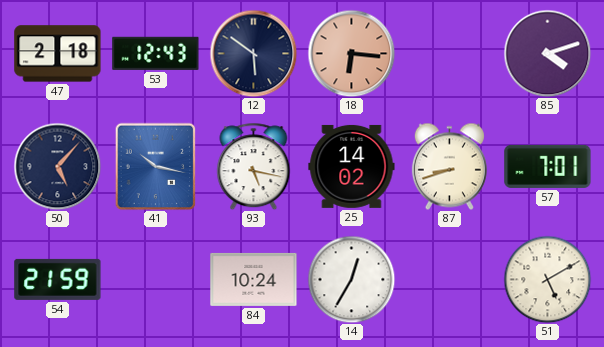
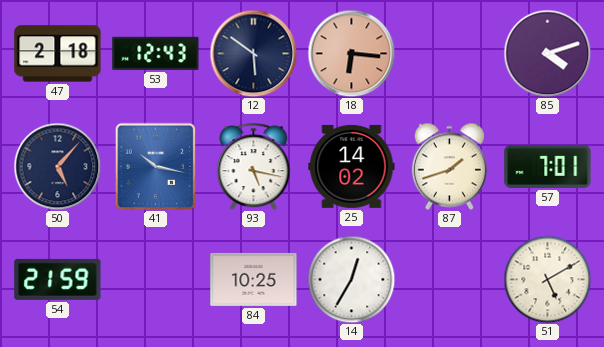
87: 8:42 -> 1:42 (449, 166)
84: 10:24 -> 10:25 (254, 279)
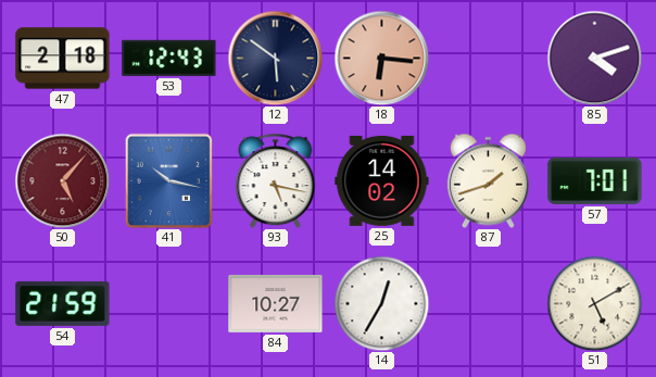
50 dial: navy -> burgundy (62, 180)
84: 10:25 -> 10:27 (276, 303)
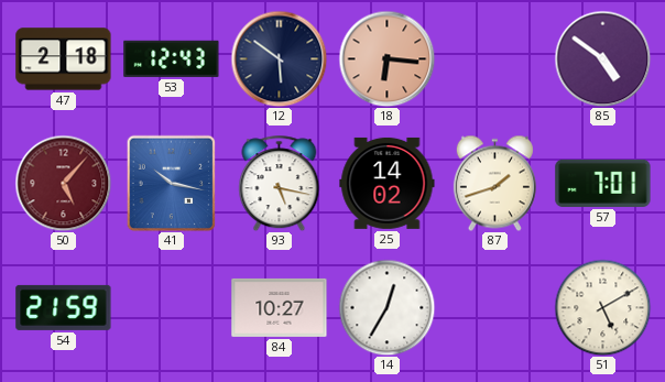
85: 4:12 -> 4:51 (602, 58)
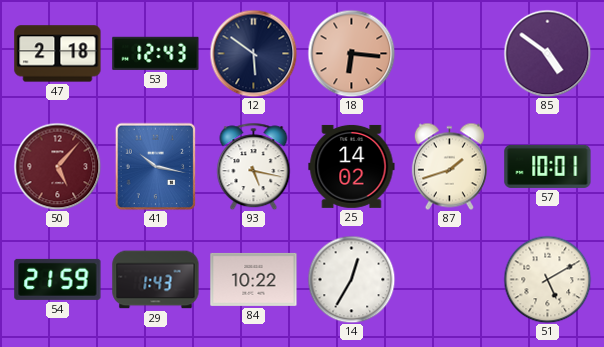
57: 7:01 -> 10:01 (548, 166)
29: none -> 1:43 (156, 280)
84: 10:27 -> 10:22 (254, 279)
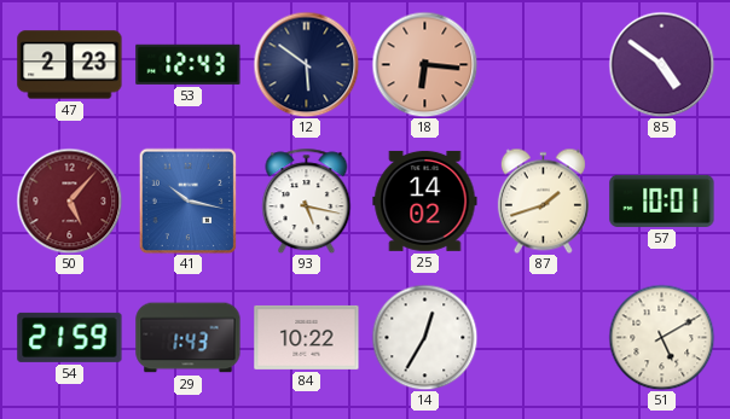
47: 2:18 -> 2:23 (70, 65)
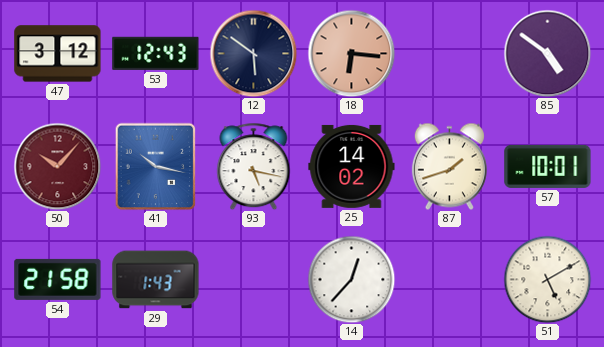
47: 2:23 -> 3:12 (58, 54)
50: 5:07 -> 10:07 (57, 166)
54: 21:59 -> 21:58 (58, 279)
84: 10:22 -> none (307, 337)
14: 12:35 -> 12:37 (351, 279)
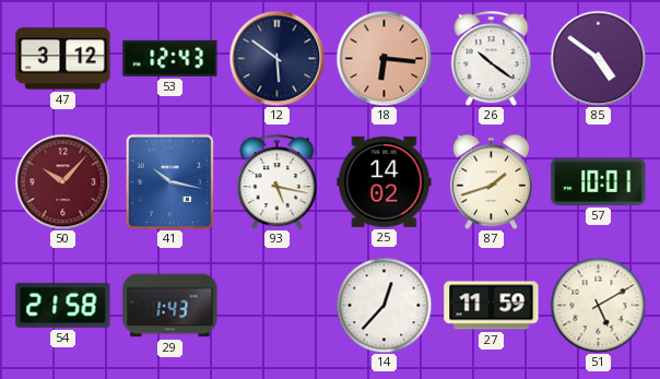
26: none -> 10:21 (492, 58)
27: none -> 11:59 (492, 306)
